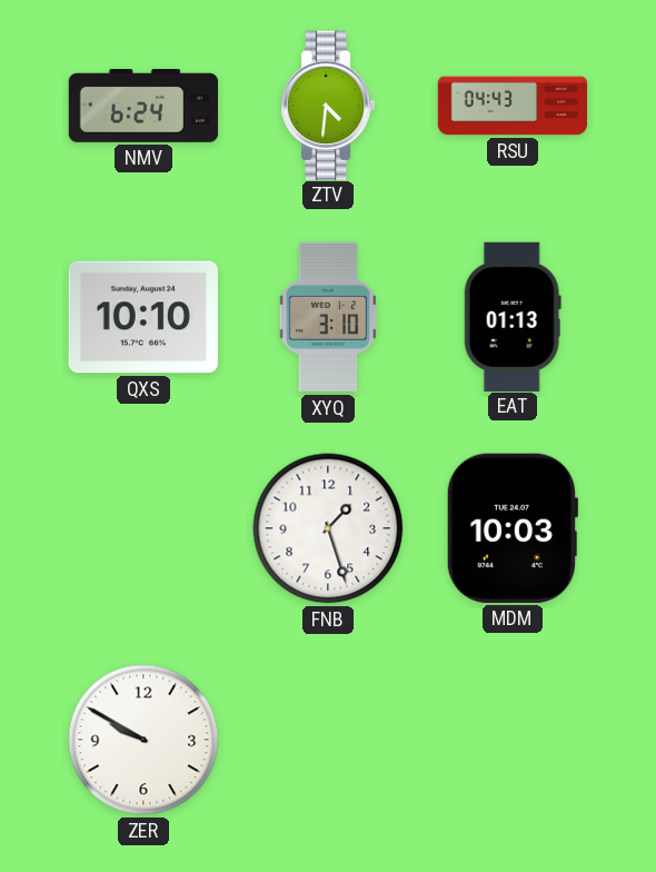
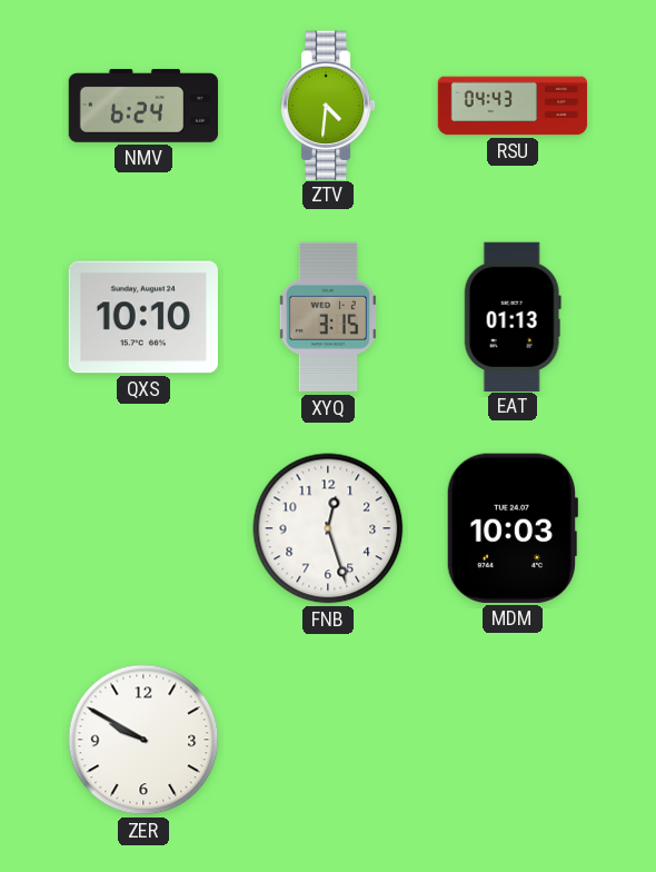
XYQ: 3:10 -> 3:15 (327, 317)
FNB: 1:27 -> 12:27 (328, 528)
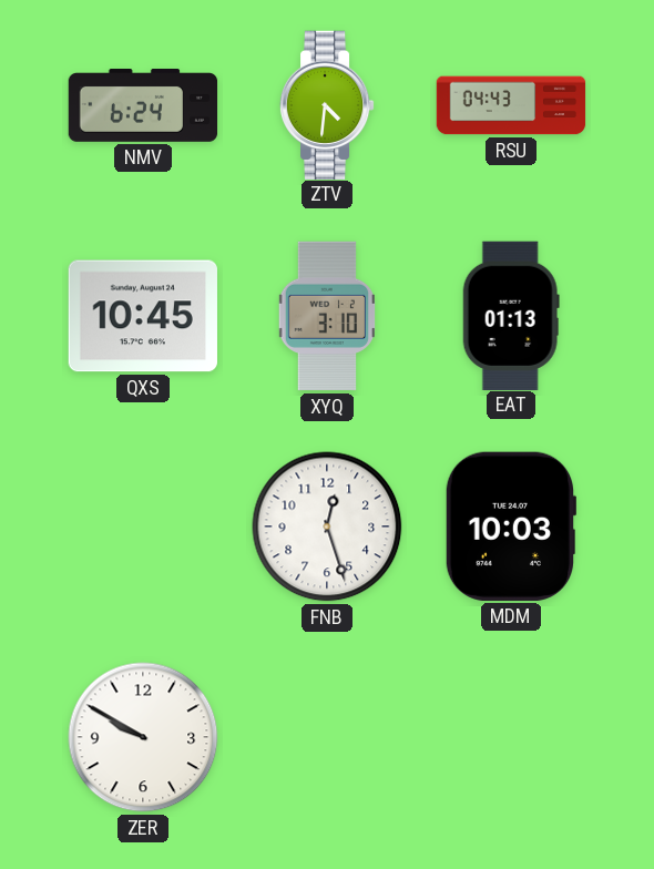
QXS: 10:10 -> 10:45 (143, 316)
XYQ: 3:15 -> 3:10 (326, 316)
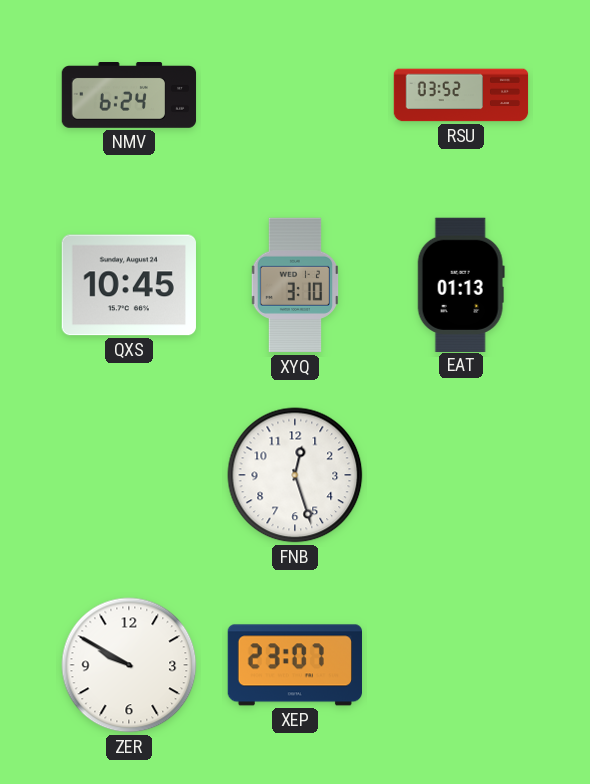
ZTV: 4:31 -> none (327, 104)
RSU: 04:43 -> 03:52 (461, 95)
MDM: 10:03 -> none (510, 526)
XEP: none -> 23:07 (294, 665)
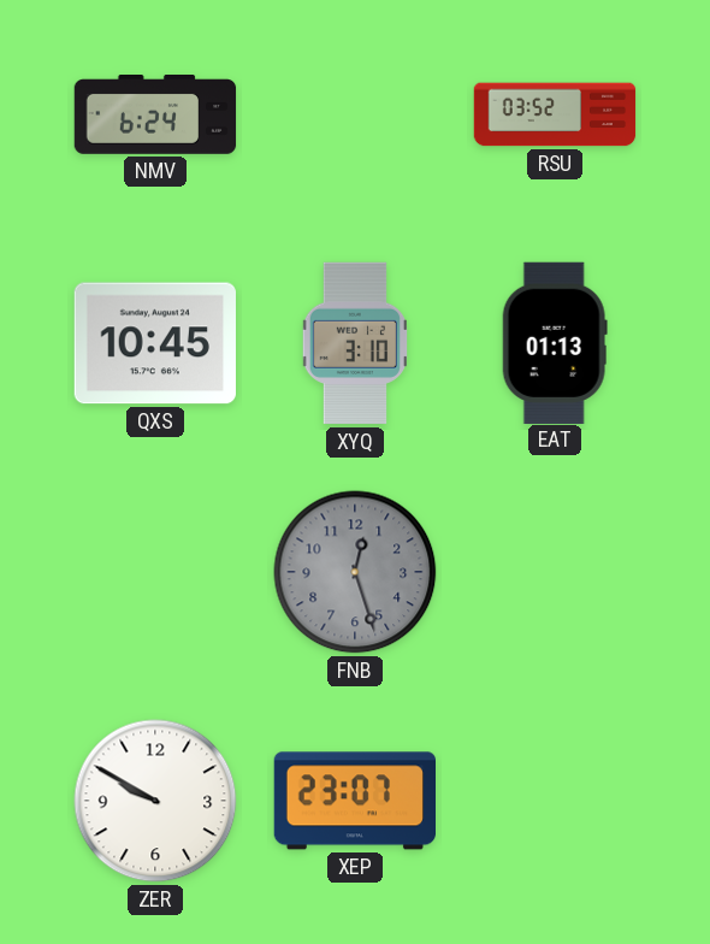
FNB dial: white -> grey (355, 572)
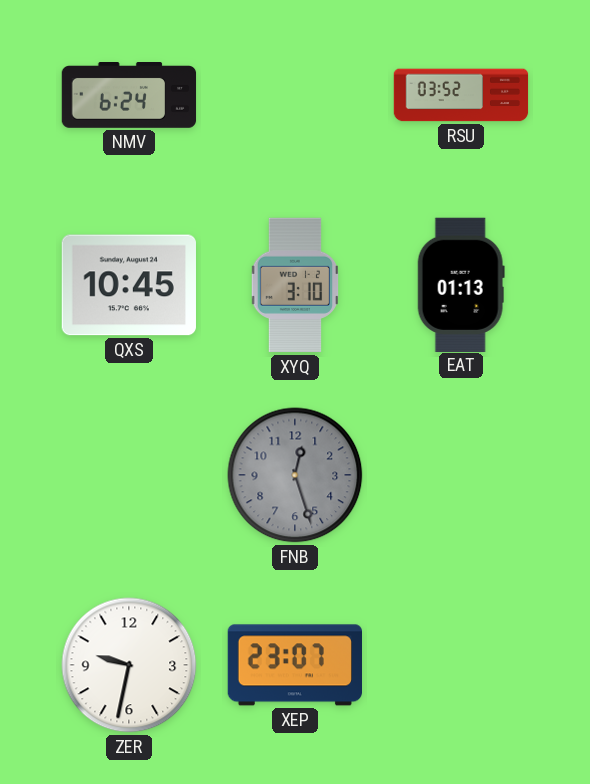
ZER: 9:50 -> 9:32 (129, 665)
